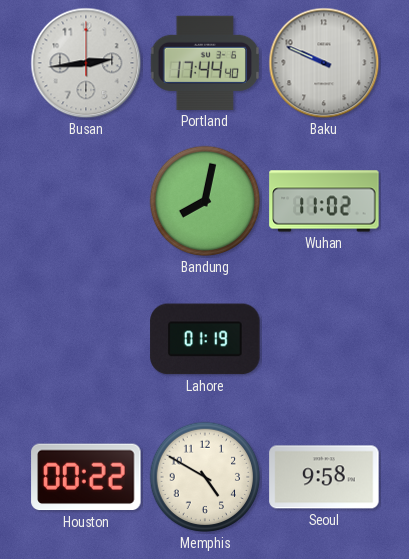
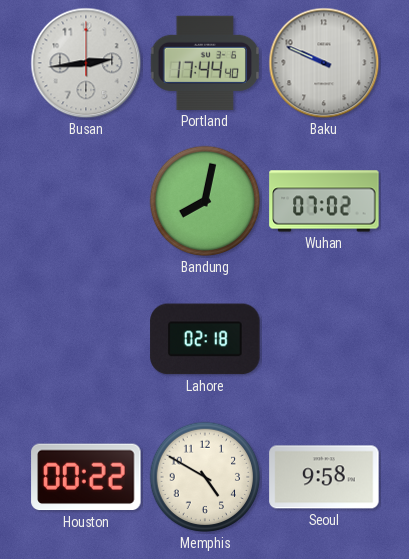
Wuhan: 11:02 -> 07:02 (324, 201)
Lahore: 01:19 -> 02:18 (205, 339)
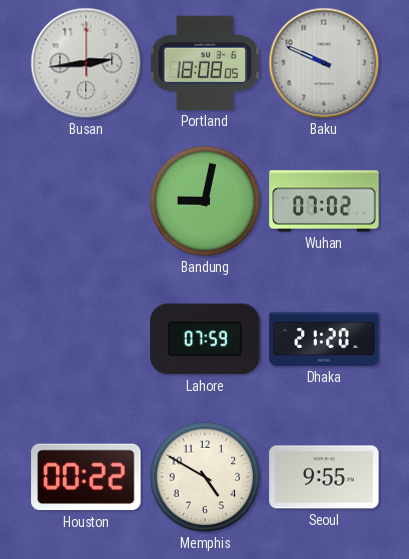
Portland: 17:44 -> 18:08 (205, 63)
Bandung: 8:02 -> 9:02 (205, 201)
Lahore: 02:18 -> 07:59 (205, 339)
Dhaka: none -> 21:20 (324, 339)
Seoul: 9:58 -> 9:55 (324, 477)
